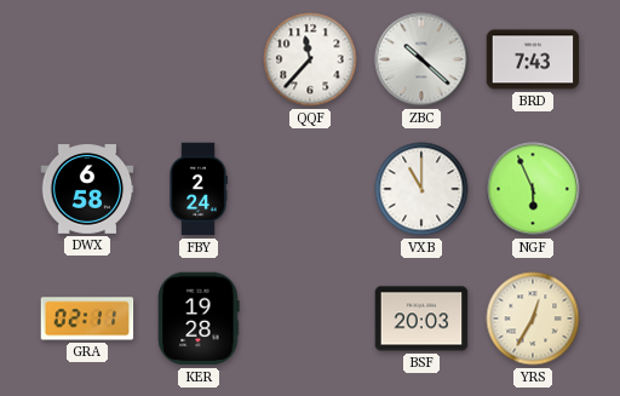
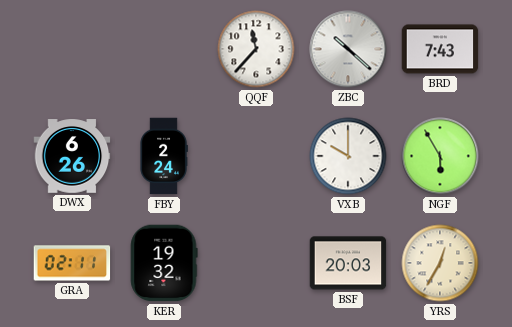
DWX: 6:58 -> 6:26 (72, 156)
VXB: 11:00 -> 10:00 (348, 156)
NGF: 5:56 -> 5:55 (440, 156)
KER: 19:28 -> 19:32 (164, 263)
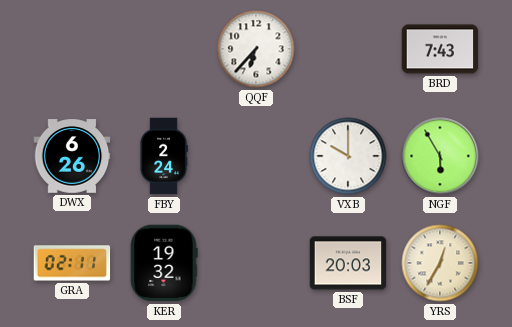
QQF: 11:37 -> 6:37 (256, 49)
ZBC: 10:22 -> none (348, 49)
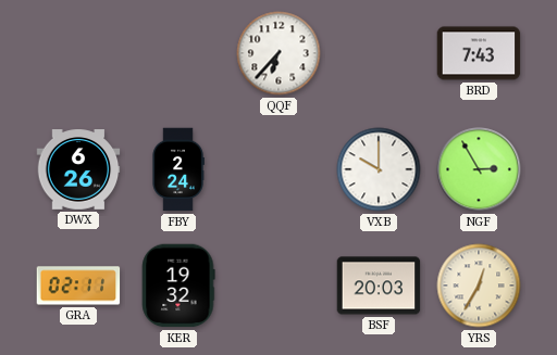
NGF: 5:55 -> 2:55 (479, 169)
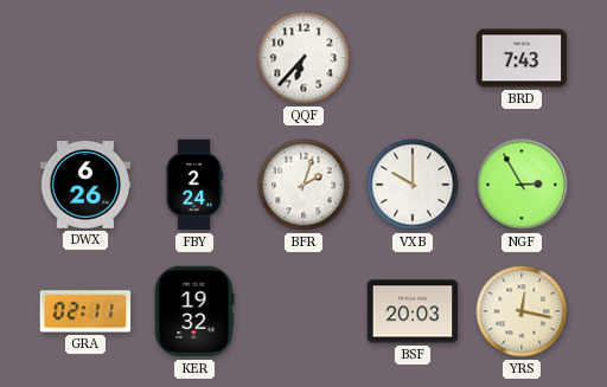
BFR: none -> 2:03 (303, 185)
YRS: 12:35 -> 12:17 (522, 311)
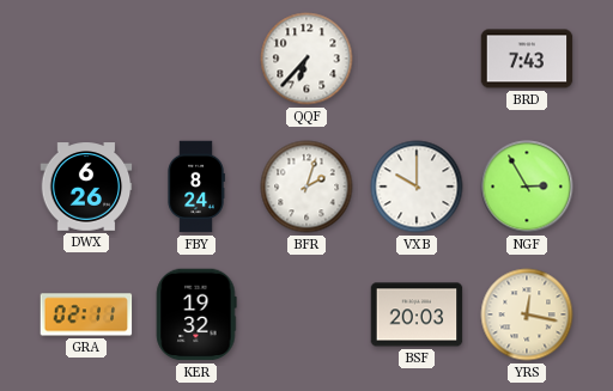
FBY: 2:24 -> 8:24 (196, 187)
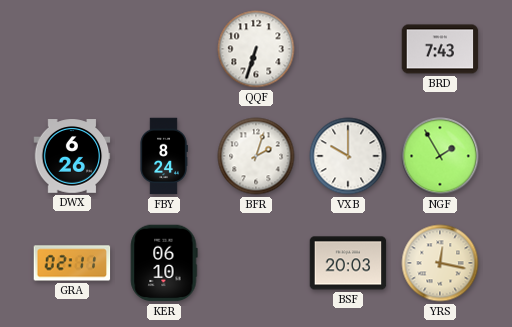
QQF: 6:37 -> 6:33 (256, 49)
NGF: 2:55 -> 1:55 (440, 156)
KER: 19:32 -> 06:10 (164, 263)
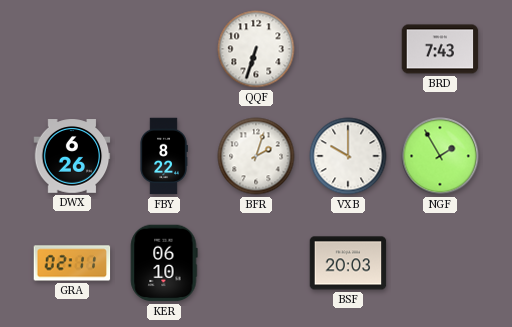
FBY: 8:24 -> 8:22 (164, 156)
YRS: 12:17 -> none (440, 263)
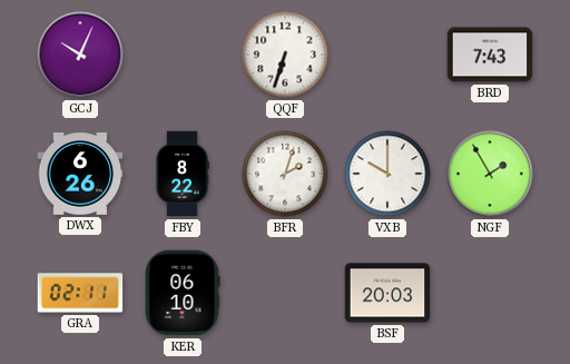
GCJ: none -> 10:04 (80, 55)
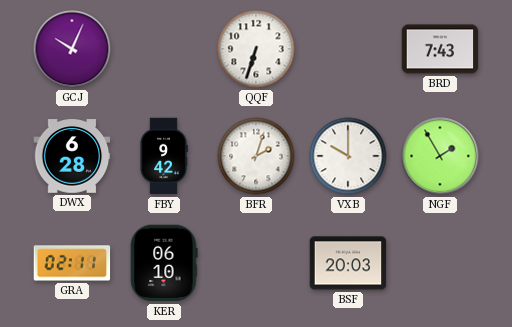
DWX: 6:26 -> 6:28 (72, 156)
FBY: 8:22 -> 9:42 (164, 156)
